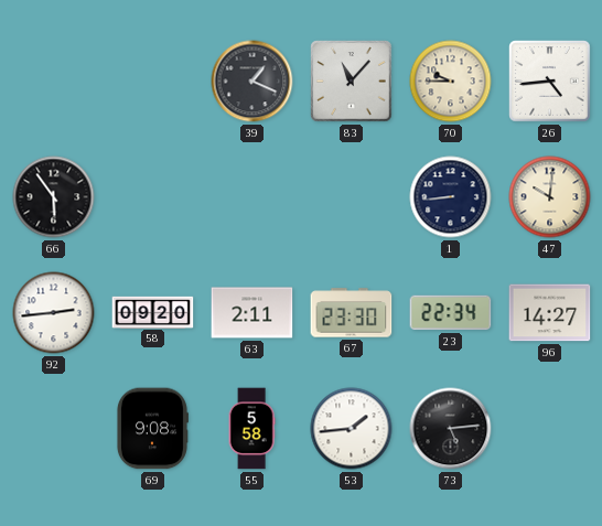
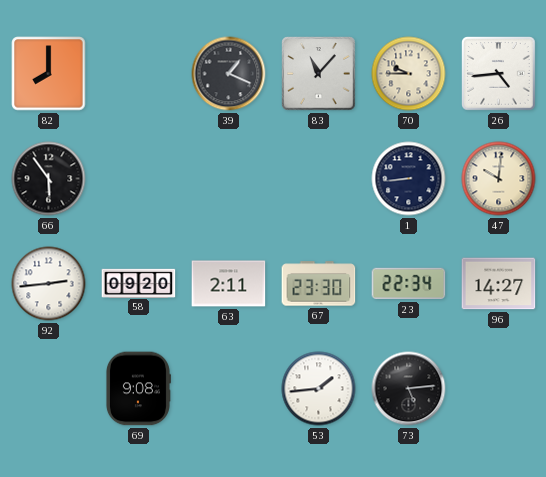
82: none -> 8:00 (49, 74)
55: 5:58 -> none (251, 429)
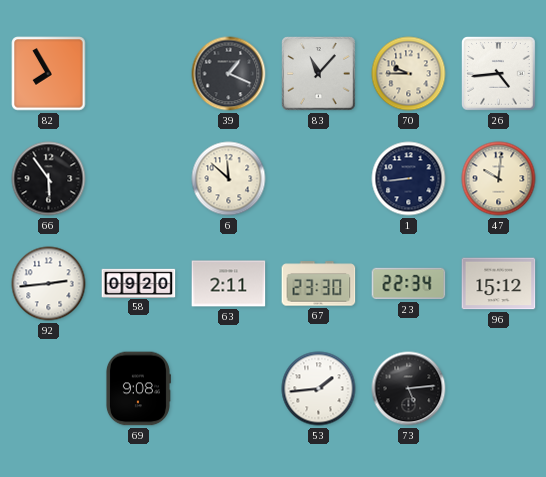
82: 8:00 -> 7:55 (49, 74)
6: none -> 11:52 (229, 179)
96: 14:27 -> 15:12 (499, 284)
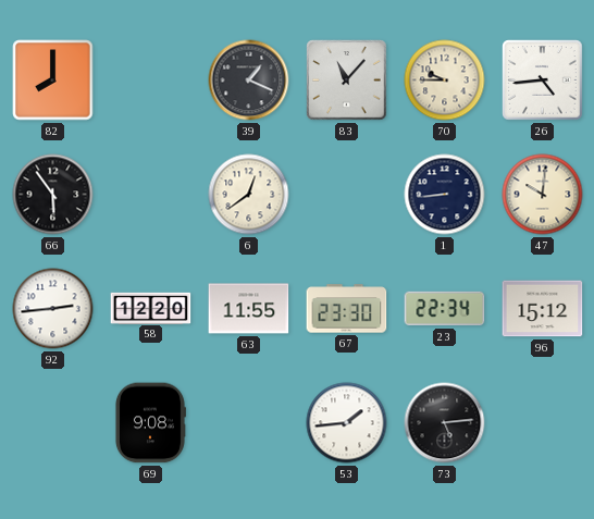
82: 7:55 -> 8:00 (53, 81)
6: 11:52 -> 12:39 (249, 195)
58: 09:20 -> 12:20 (151, 308)
63: 2:11 -> 11:55 (249, 309)
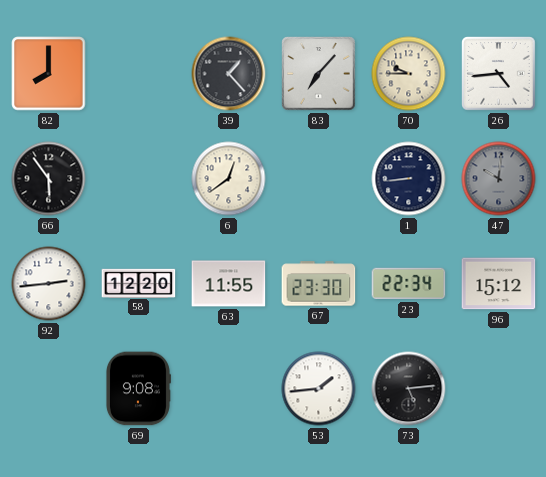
39: 1:19 -> 1:23 (229, 74)
83: 11:07 -> 7:07 (319, 74)
47 dial: cream -> grey (499, 179)
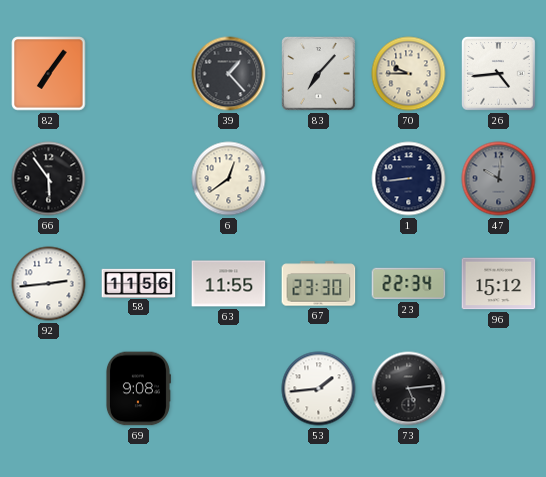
82: 8:00 -> 7:06 (49, 74)
58: 12:20 -> 11:56 (139, 283)
